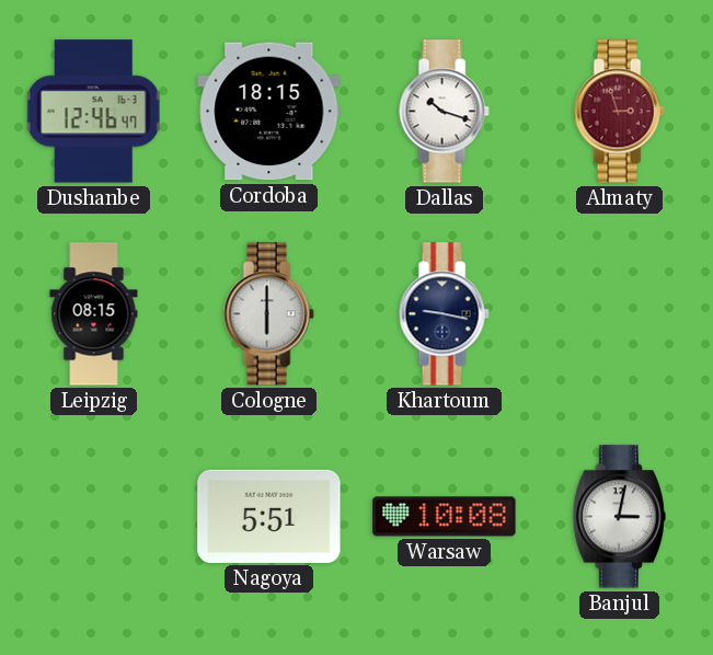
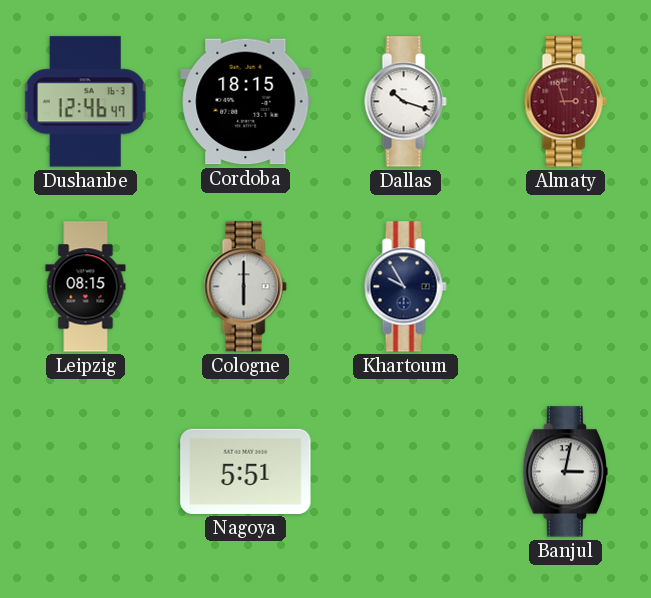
Khartoum: 9:17 -> 9:55 (405, 287)
Warsaw: 10:08 -> none (445, 517)
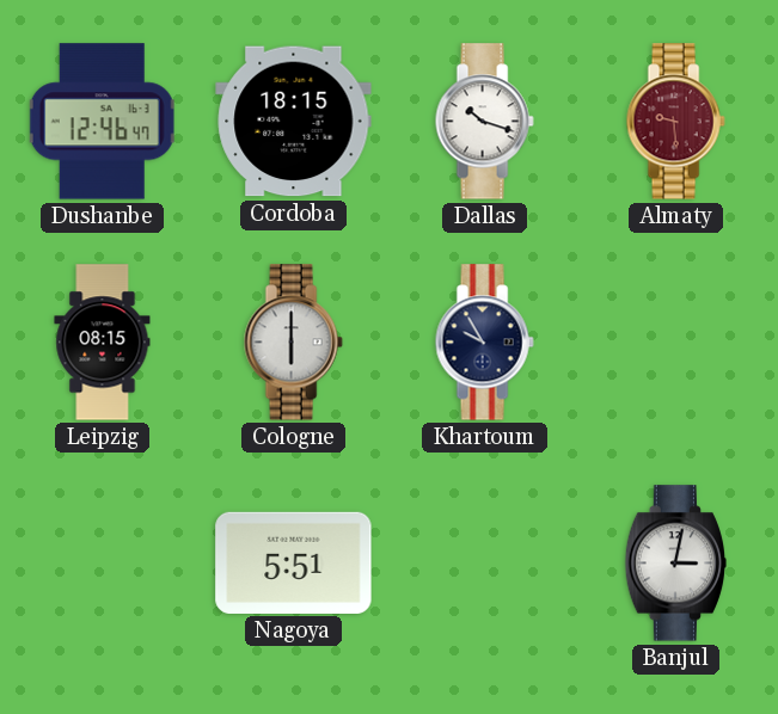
Almaty: 2:57 -> 9:29 (675, 122)
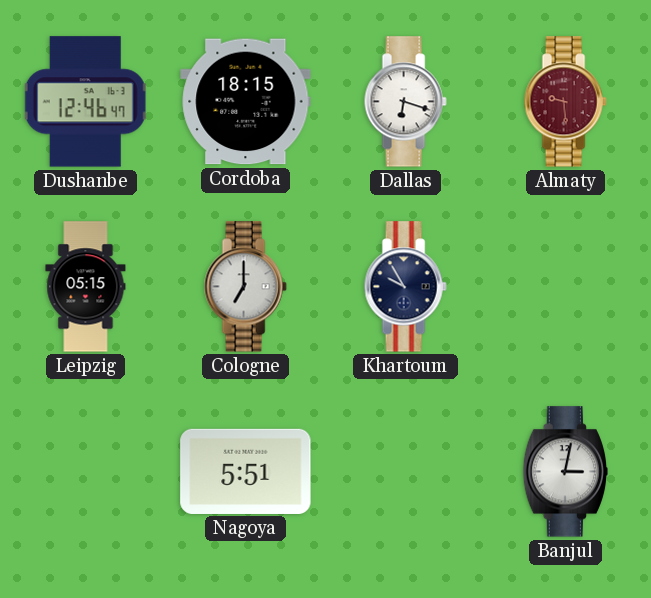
Dallas: 10:18 -> 6:18 (405, 102)
Leipzig: 08:15 -> 05:15 (86, 287)
Cologne: 6:00 -> 7:00 (245, 287)
